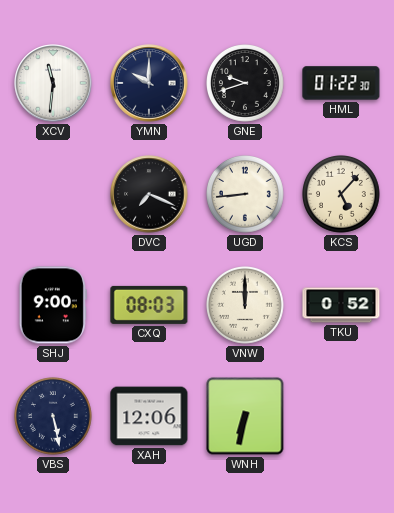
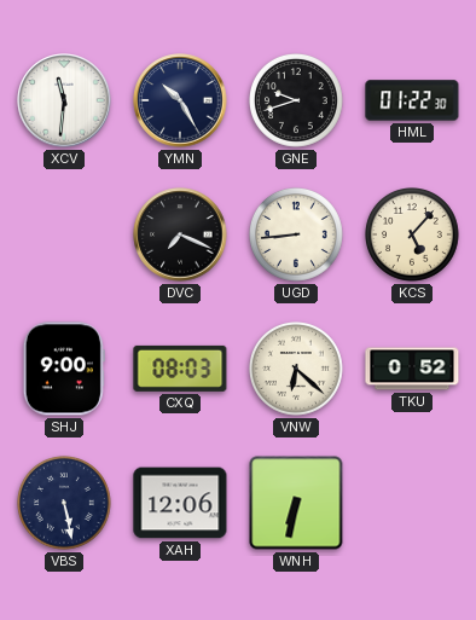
YMN: 10:00 -> 10:25 (180, 100)
VNW: 12:00 -> 6:22 (297, 370)
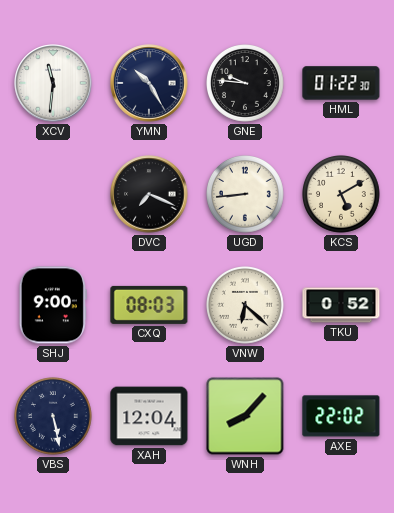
GNE: 9:42 -> 9:46 (246, 84)
KCS: 5:07 -> 5:10 (342, 195)
XAH: 12:06 -> 12:04 (149, 416)
WNH: 6:32 -> 8:07 (245, 416)
AXE: none -> 22:02 (341, 416)
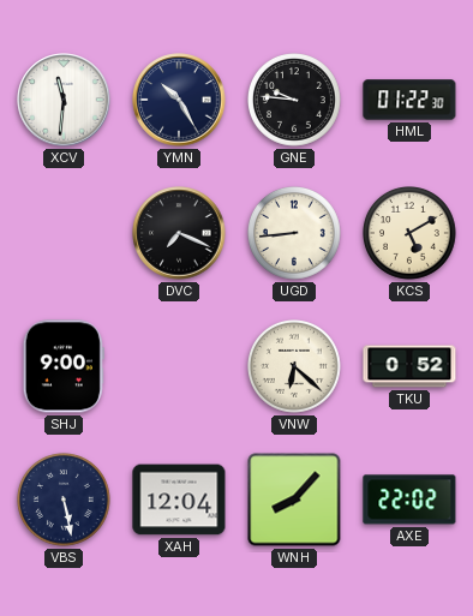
CXQ: 08:03 -> none (149, 305)
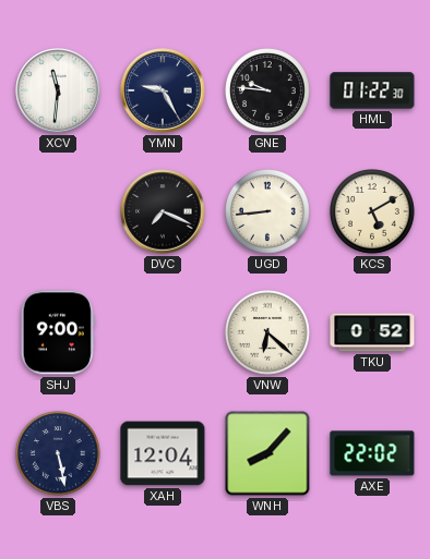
YMN: 10:25 -> 9:25 (163, 90)
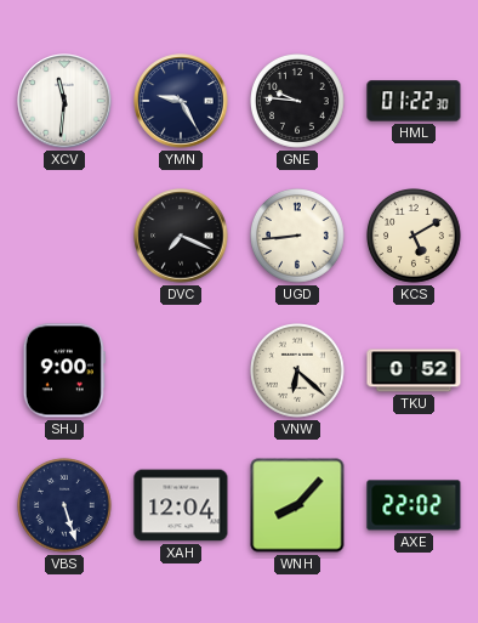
VBS: 5:28 -> 5:27 (66, 506)
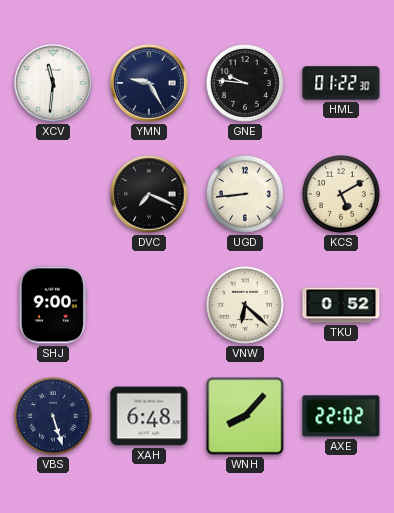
XAH: 12:04 -> 6:48 (149, 416)
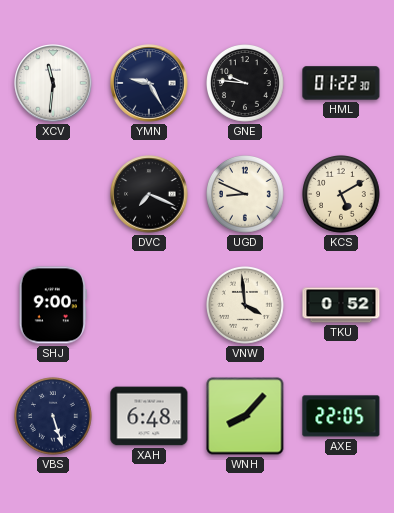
UGD: 8:44 -> 8:49 (246, 195)
VNW: 6:22 -> 3:59 (246, 306)
AXE: 22:02 -> 22:05 (341, 416)
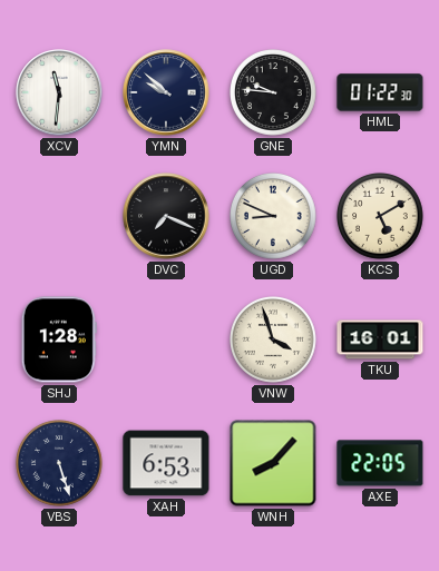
YMN: 9:25 -> 9:52 (166, 92)
SHJ: 9:00 -> 1:28 (59, 339)
VNW: 3:59 -> 3:57 (274, 341)
TKU: 0:52 -> 16:01 (380, 339)
XAH: 6:48 -> 6:53 (166, 463)
